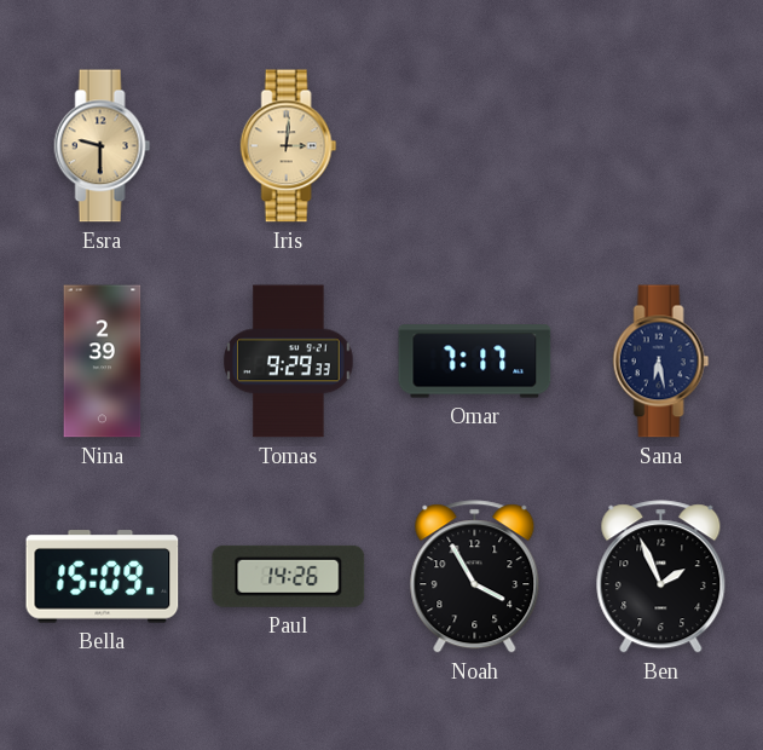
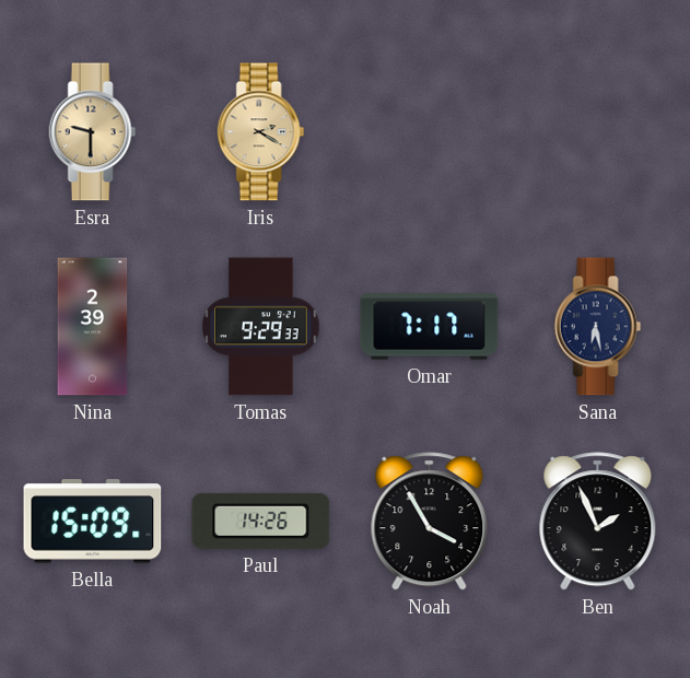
Iris: 3:01 -> 2:20 (261, 132)
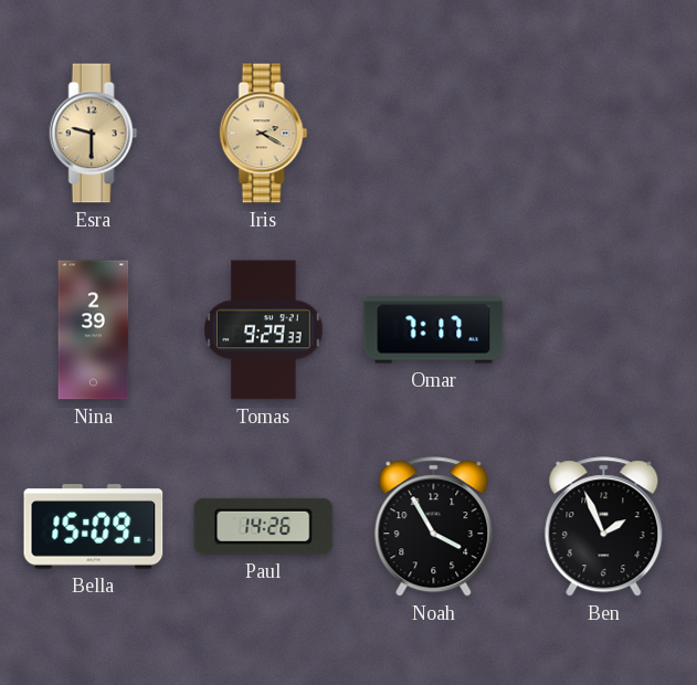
Sana: 6:28 -> none (598, 327)
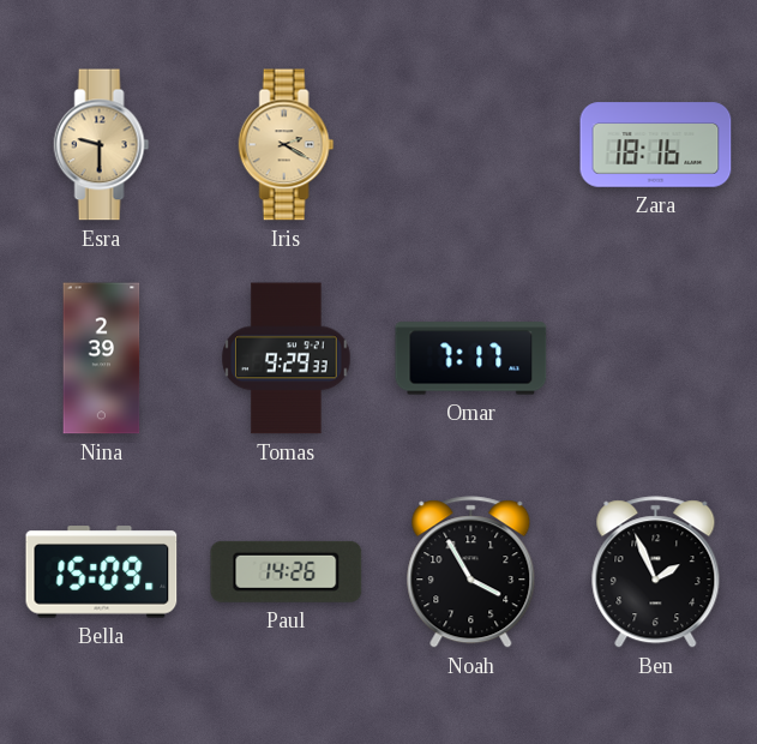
Zara: none -> 18:16 (656, 145)
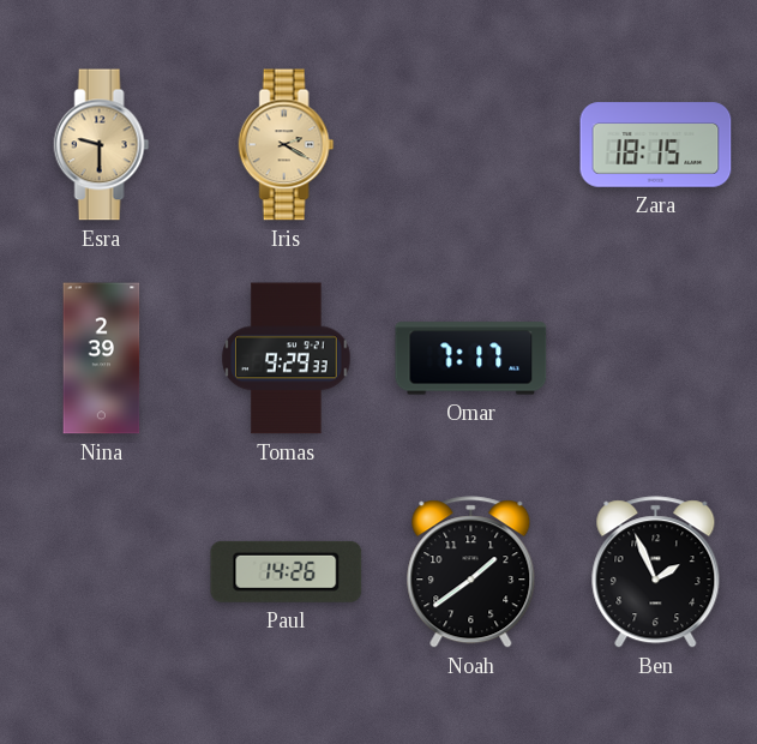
Zara: 18:16 -> 18:15 (656, 145)
Bella: 15:09 -> none (102, 572)
Noah: 3:55 -> 1:39 (471, 572)
